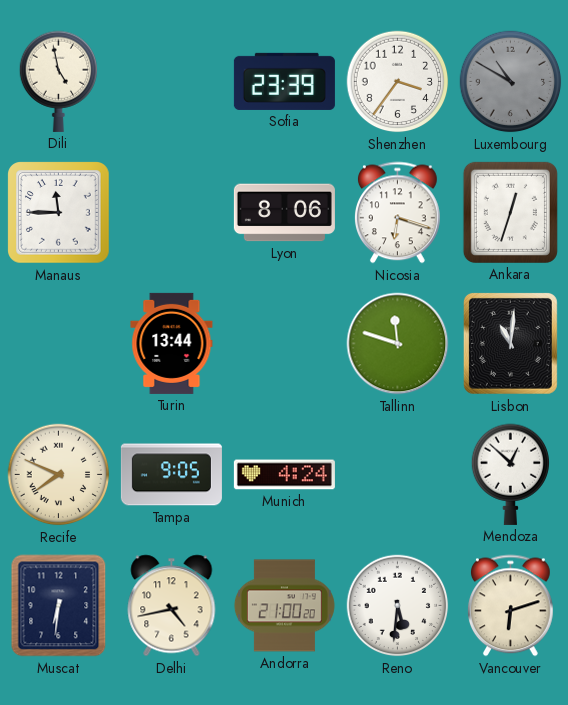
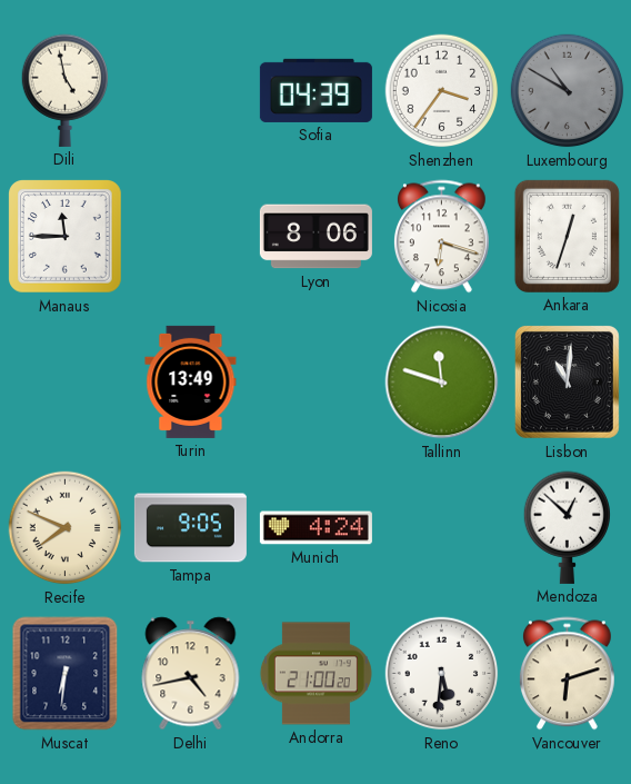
Sofia: 23:39 -> 04:39 (315, 90)
Turin: 13:44 -> 13:49 (191, 381)
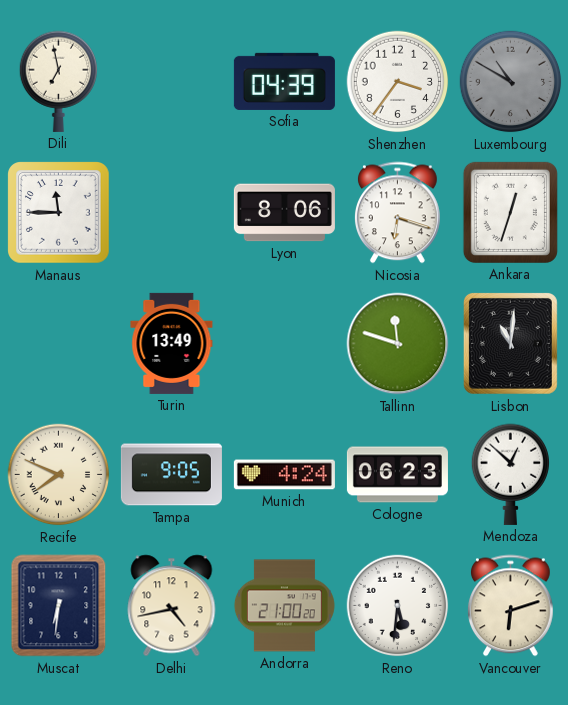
Dili: 4:58 -> 6:58 (59, 81)
Cologne: none -> 06:23 (397, 475)
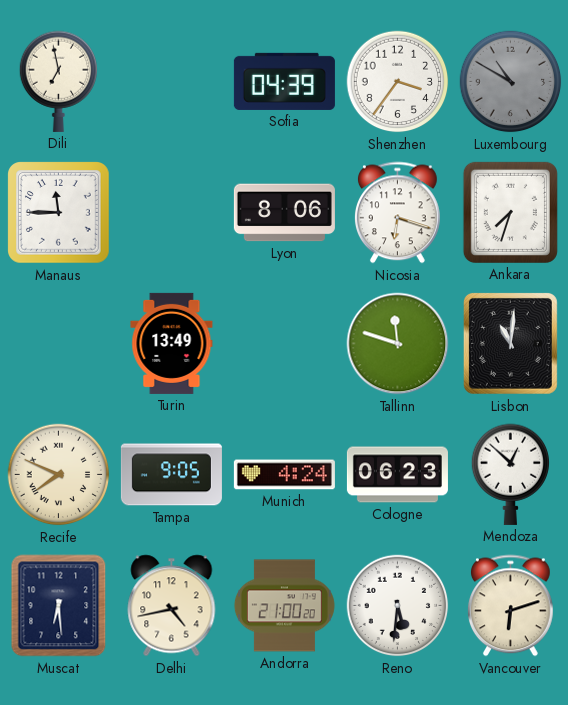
Ankara: 12:33 -> 7:33 (510, 212)
Muscat: 6:31 -> 6:29 (59, 606)
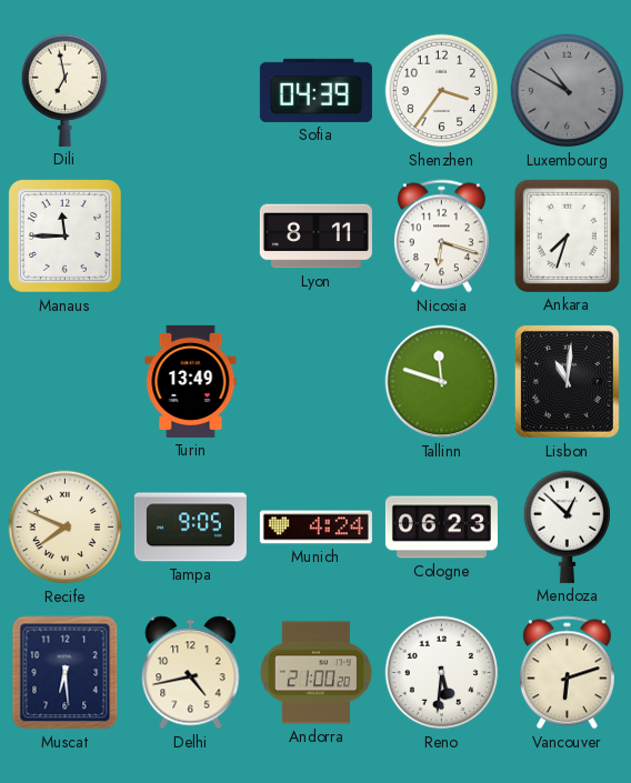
Lyon: 8:06 -> 8:11 (315, 237)
